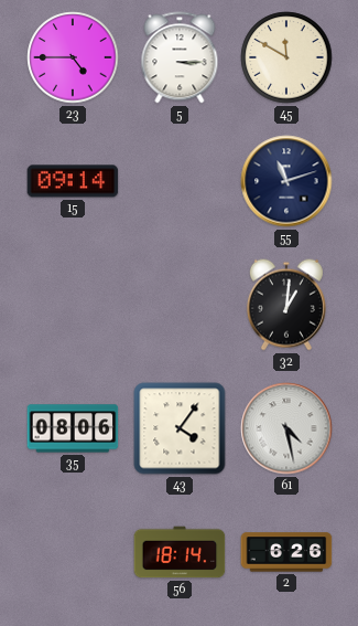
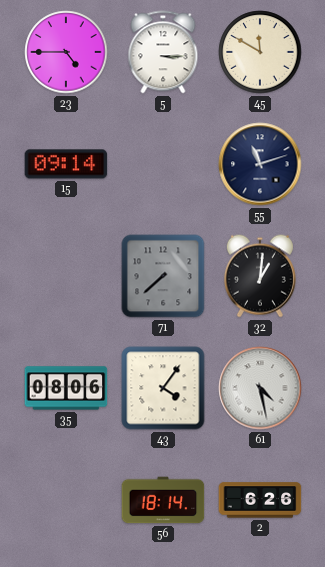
71: none -> 7:38 (163, 276)
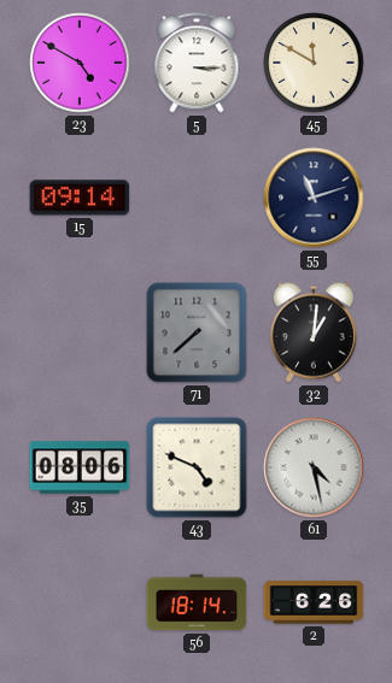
23: 4:45 -> 4:50 (80, 63)
43: 4:06 -> 4:49 (197, 467)
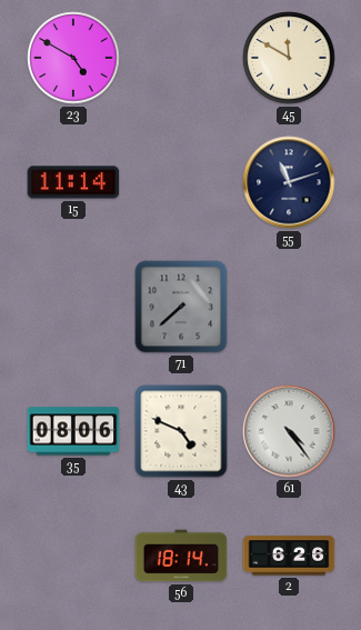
5: 3:15 -> none (197, 63)
15: 09:14 -> 11:14 (73, 182)
32: 1:01 -> none (314, 332)
61: 4:28 -> 4:24 (289, 431)
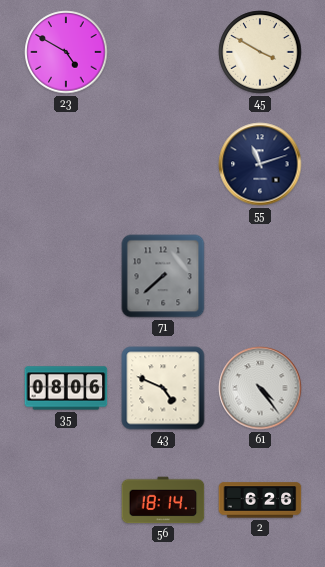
45: 11:50 -> 3:50 (260, 52)
15: 11:14 -> none (73, 182)
